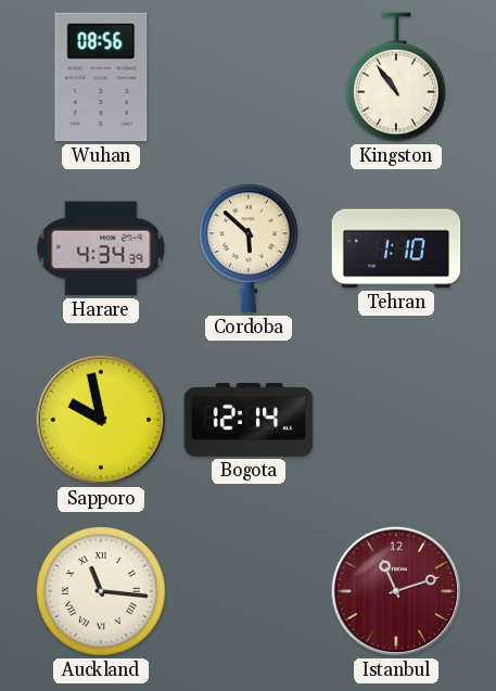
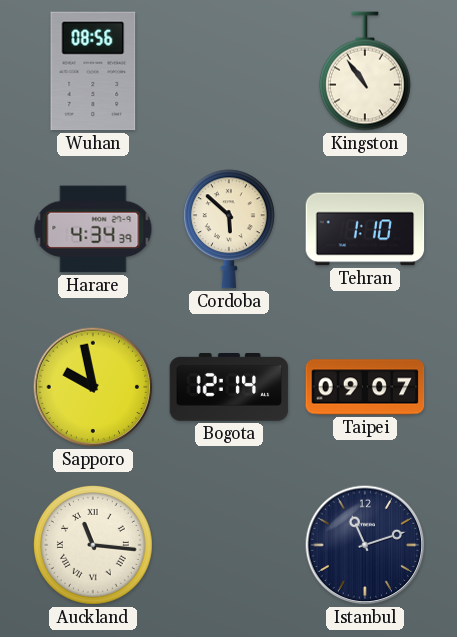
Taipei: none -> 09:07 (365, 387)
Istanbul dial: burgundy -> navy (365, 545)
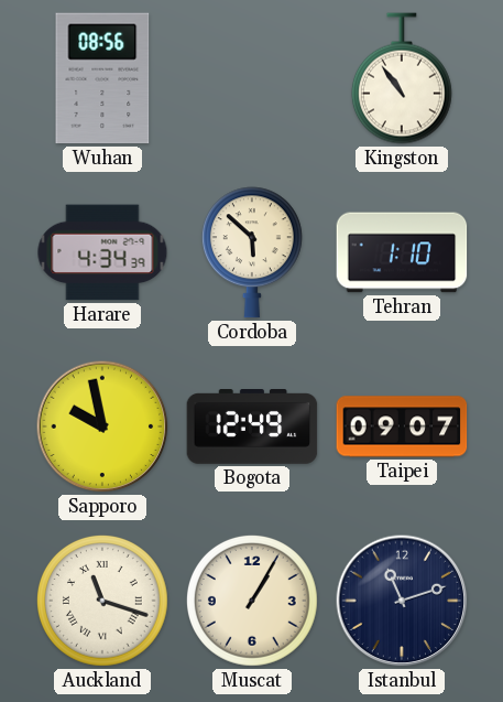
Bogota: 12:14 -> 12:49 (252, 428)
Auckland: 11:16 -> 11:18 (102, 601)
Muscat: none -> 1:05 (252, 601)
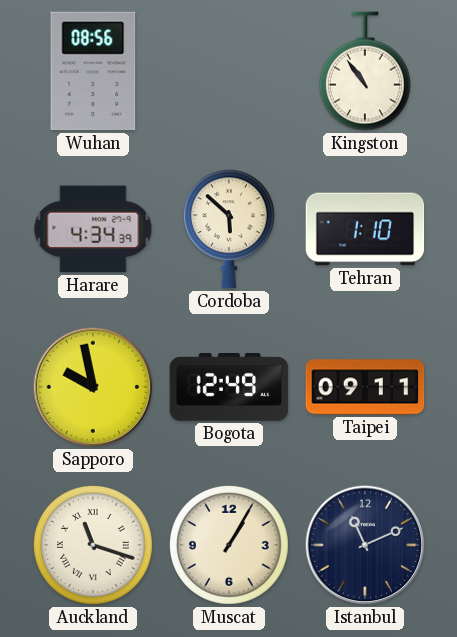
Taipei: 09:07 -> 09:11 (365, 387)
Istanbul: 11:12 -> 11:11 (365, 545)
